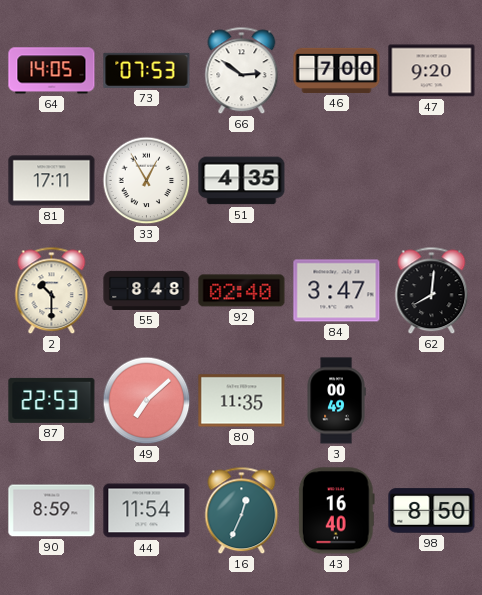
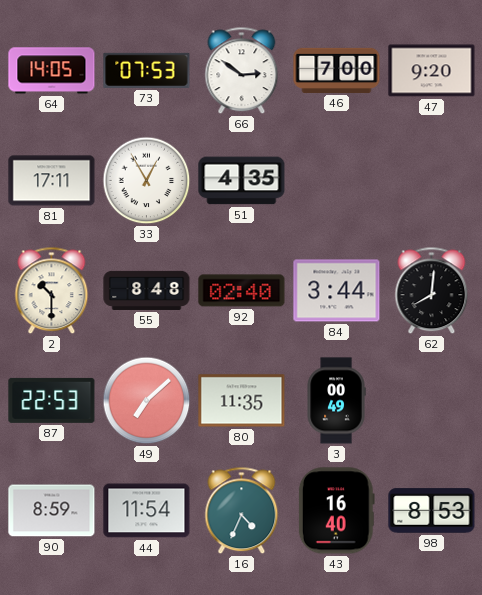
84: 3:47 -> 3:44 (337, 291)
16: 12:34 -> 4:34 (242, 511)
98: 8:50 -> 8:53 (432, 511)
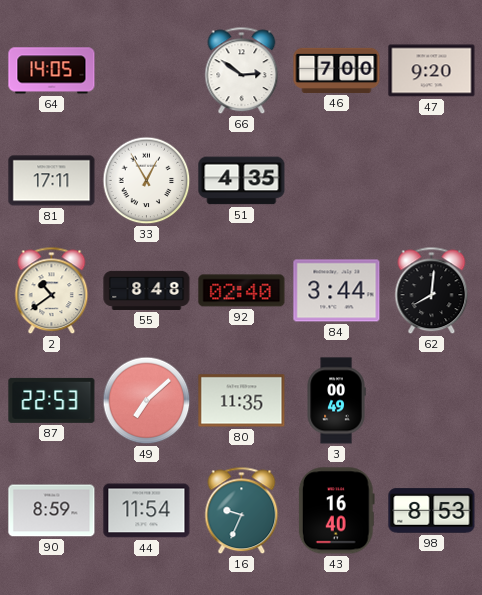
73: 07:53 -> none (147, 70)
2: 10:30 -> 10:39 (52, 291)
16: 4:34 -> 9:34 (242, 511)
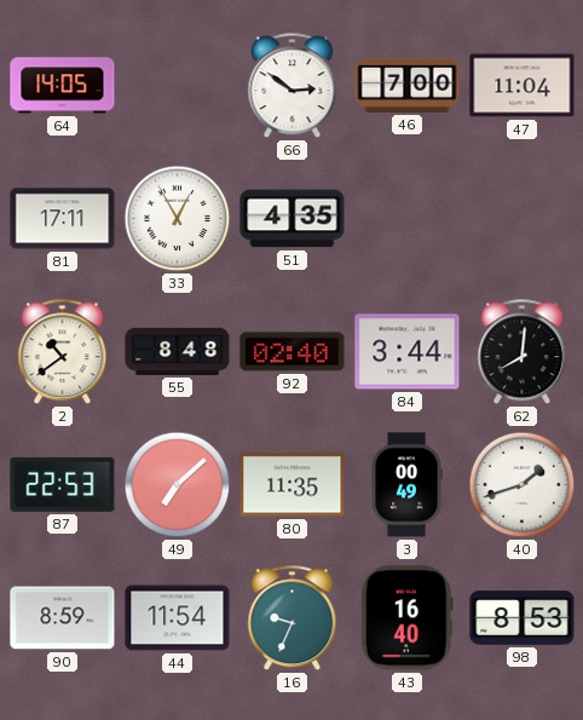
47: 9:20 -> 11:04 (523, 86)
40: none -> 1:42 (523, 485)
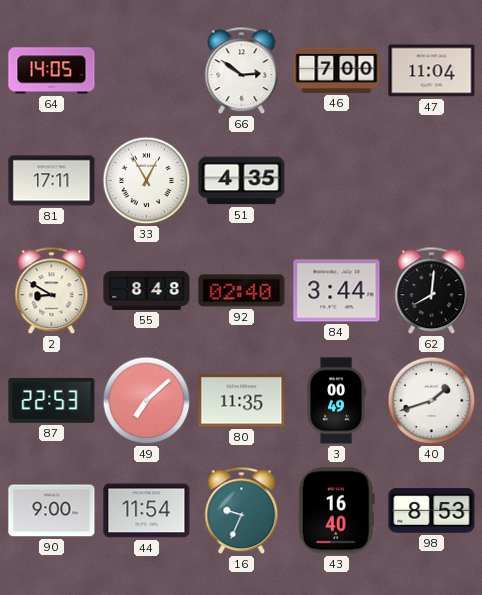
2: 10:39 -> 8:50 (52, 291)
90: 8:59 -> 9:00 (52, 511)
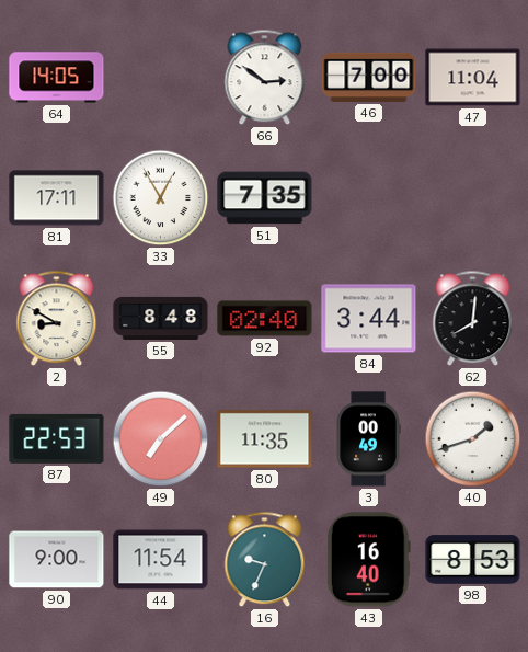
51: 4:35 -> 7:35 (265, 198)
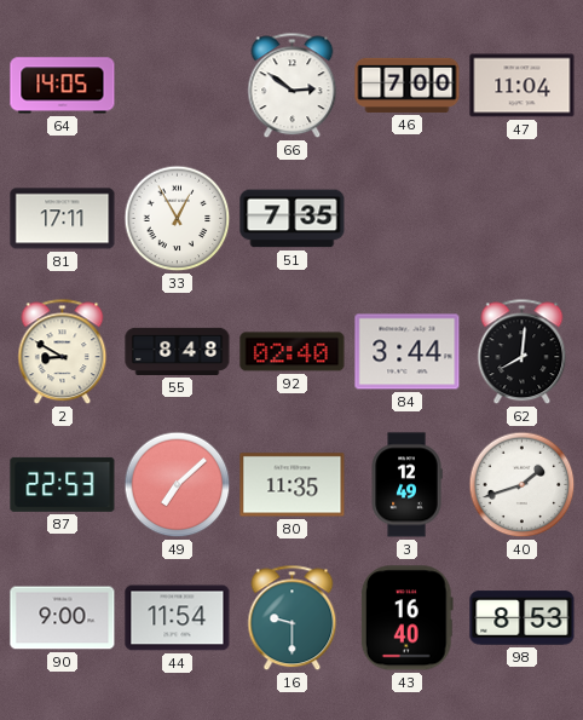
3: 00:49 -> 12:49 (406, 485)
16: 9:34 -> 9:30 (293, 618)
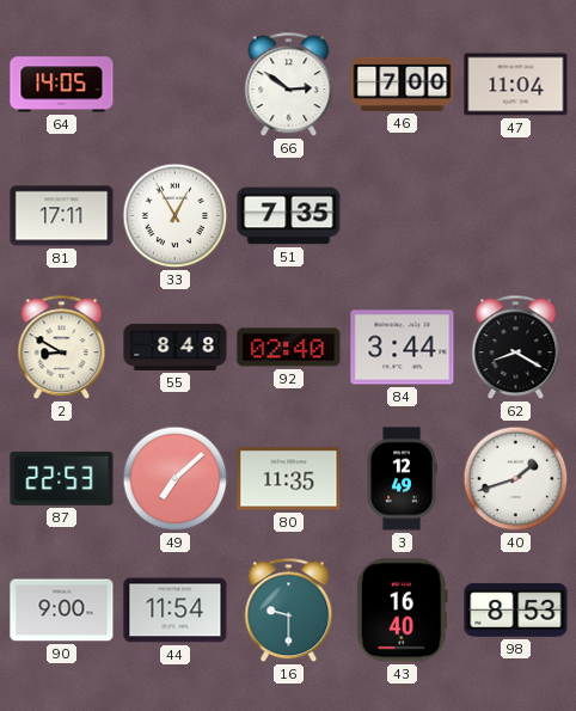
62: 8:01 -> 8:20 (516, 348)
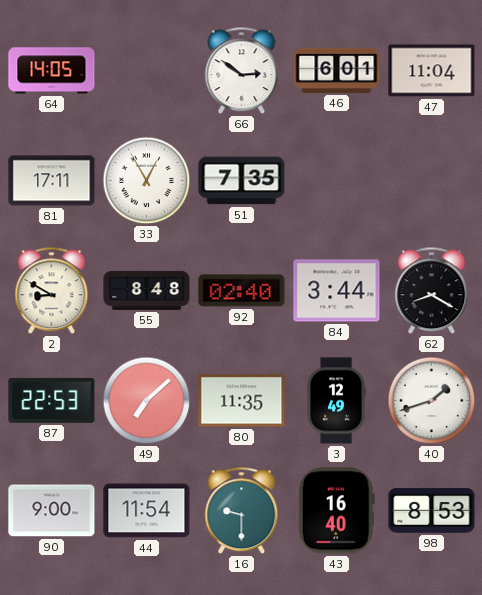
46: 7:00 -> 6:01 (337, 70)
